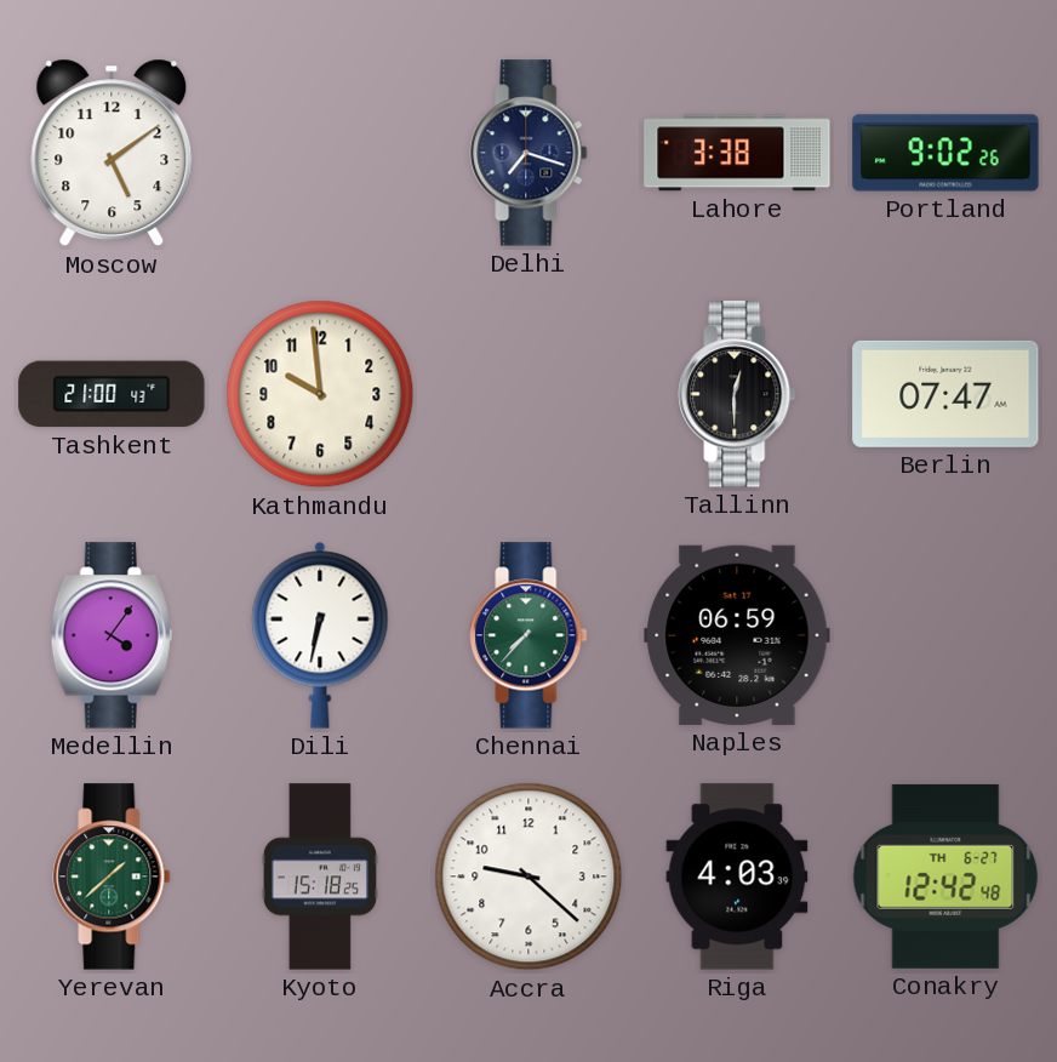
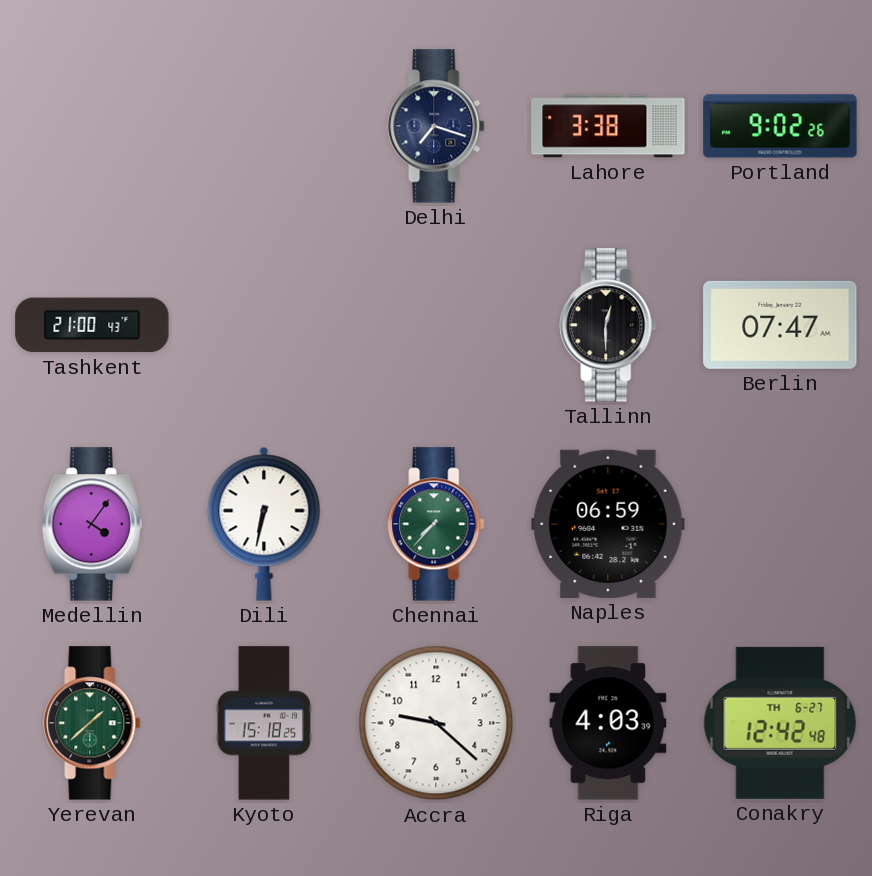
Moscow: 5:09 -> none (112, 153)
Kathmandu: 9:59 -> none (320, 394)
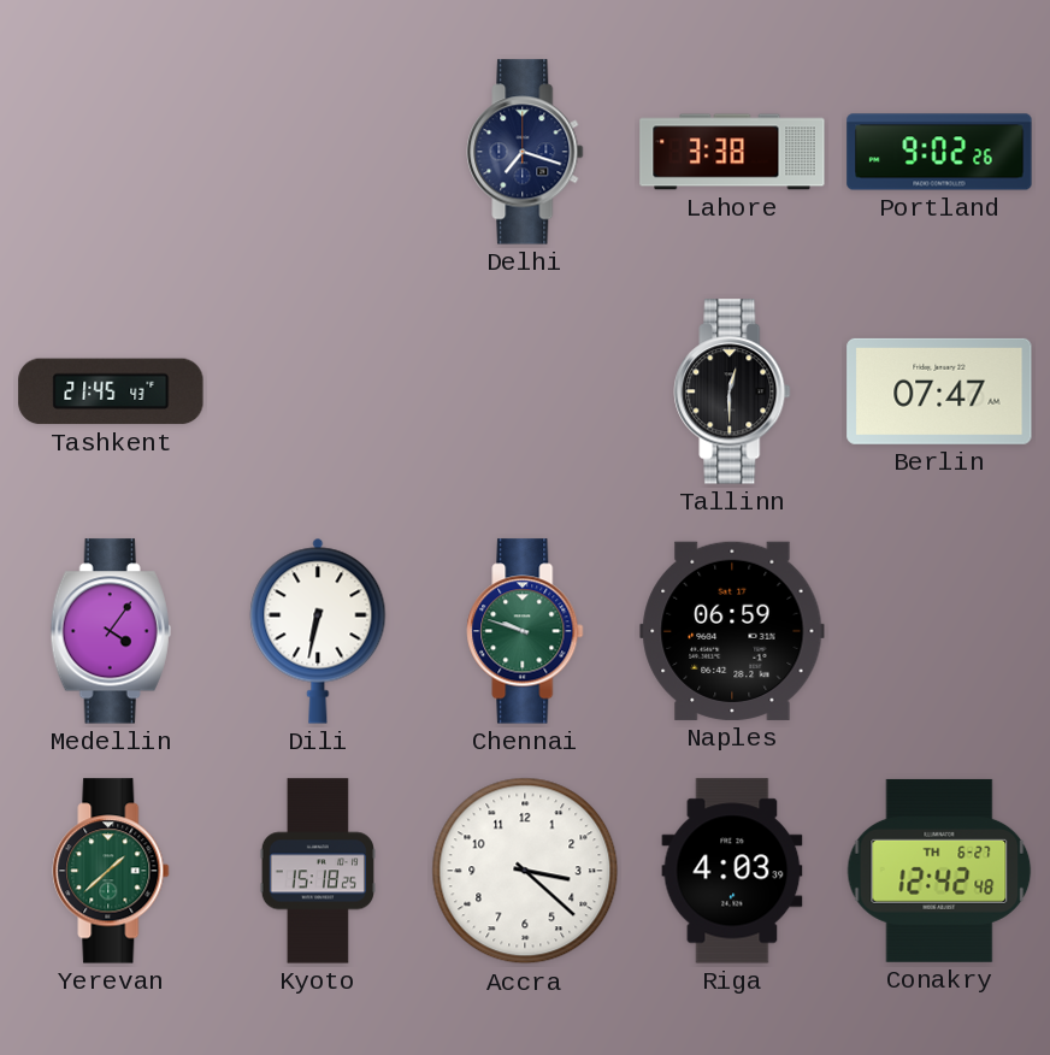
Tashkent: 21:00 -> 21:45 (111, 391)
Chennai: 7:37 -> 9:48 (525, 631)
Accra: 9:22 -> 3:22 (525, 871)
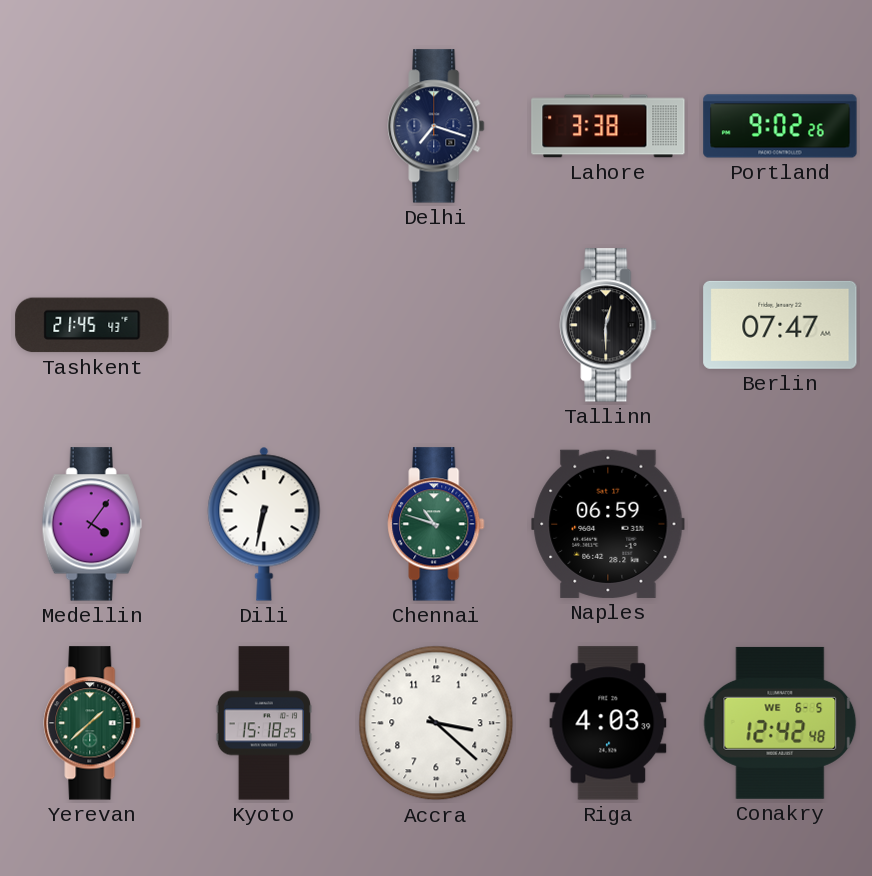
Chennai: 9:48 -> 10:48 (436, 524)
Conakry date: TH 6-27 -> WE 6-5 (780, 723)
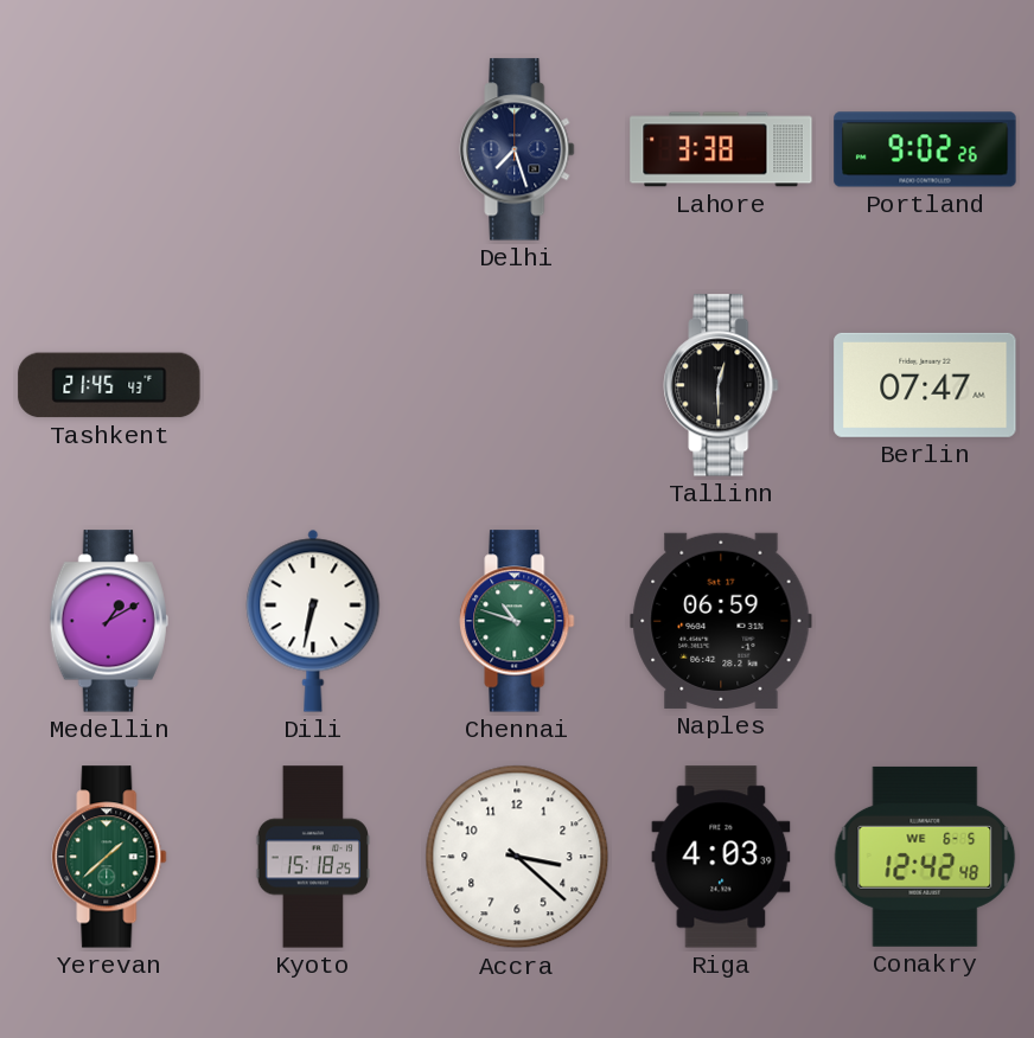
Delhi: 7:18 -> 7:27 (517, 149)
Medellin: 4:06 -> 1:10 (109, 621)
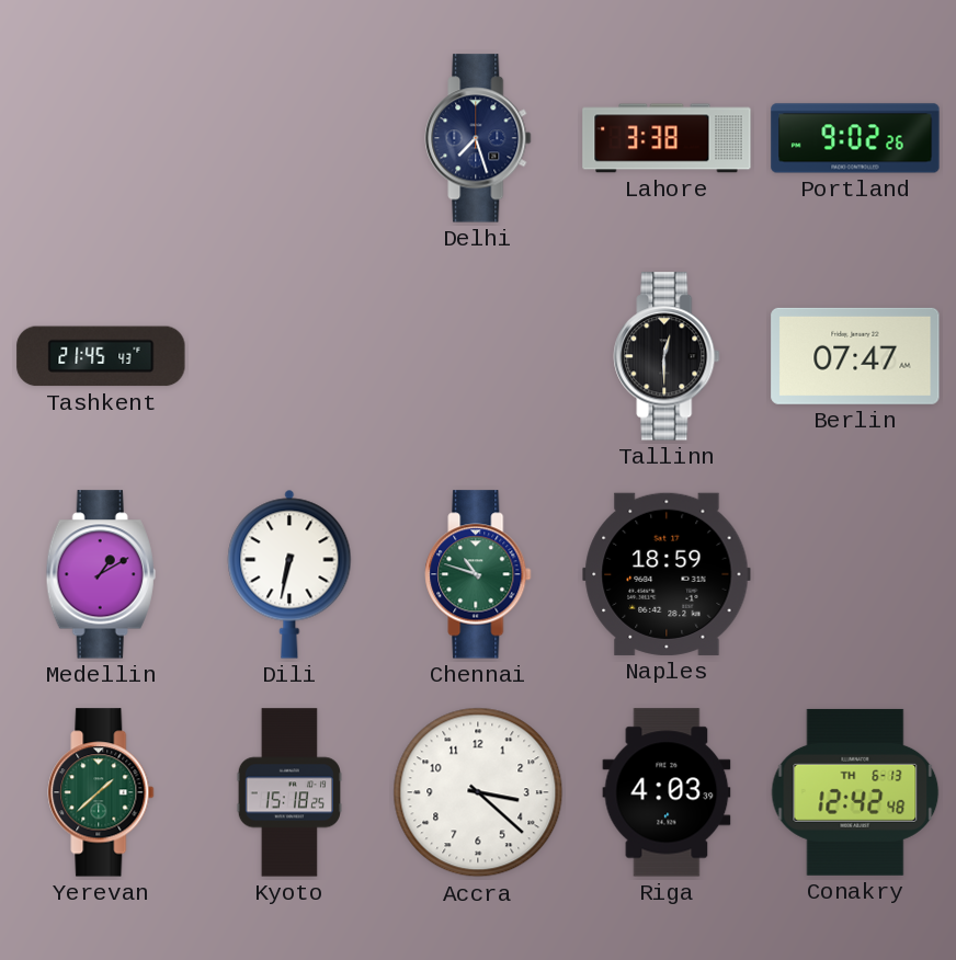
Naples: 06:59 -> 18:59 (667, 574)
Conakry date: WE 6-5 -> TH 6-13 (855, 792)
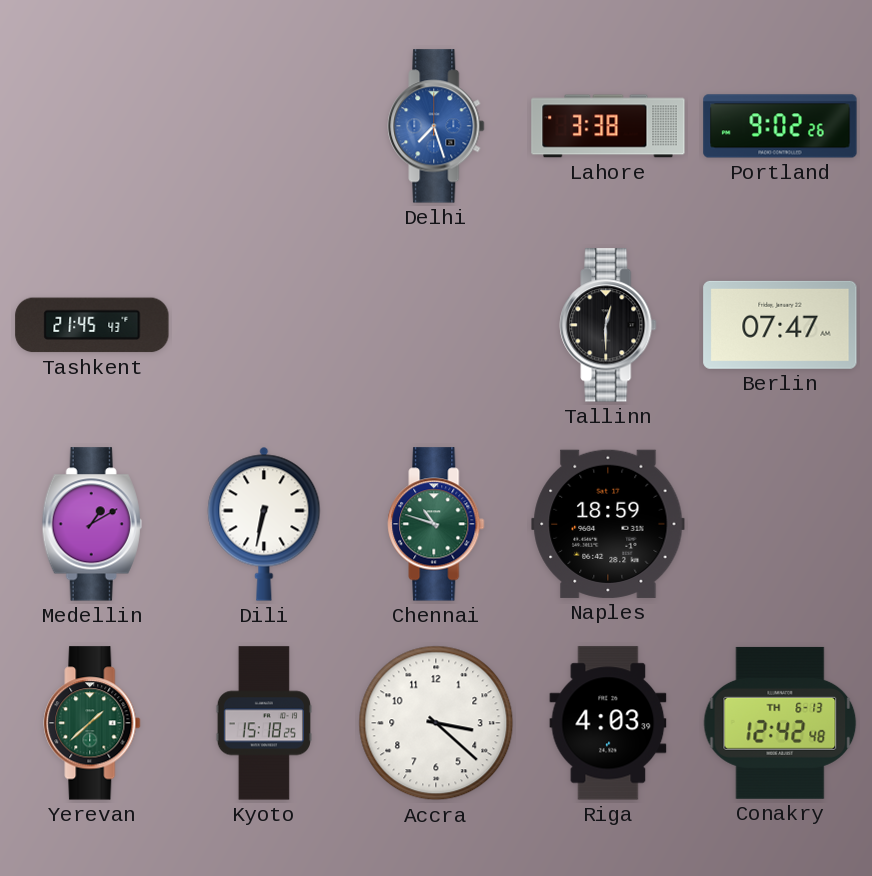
Delhi dial: navy -> blue (436, 126)
